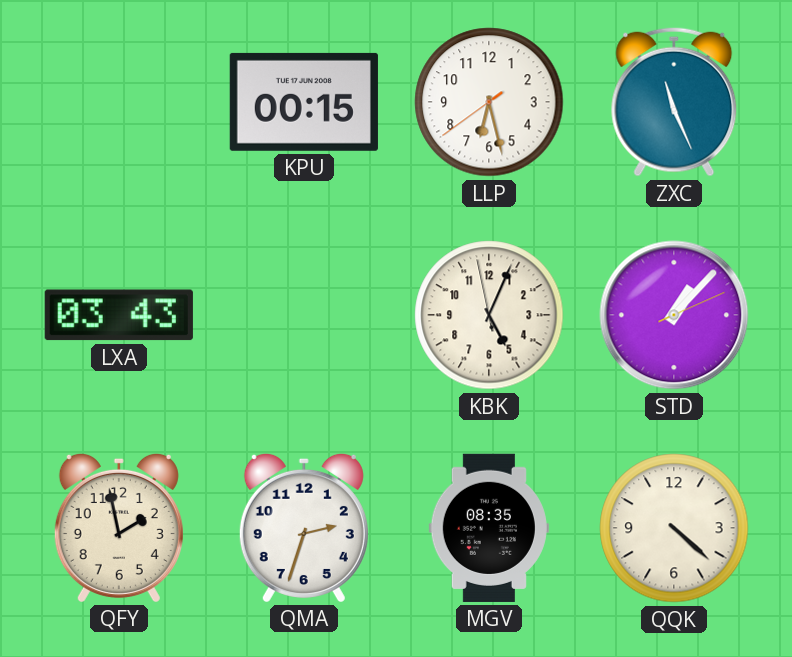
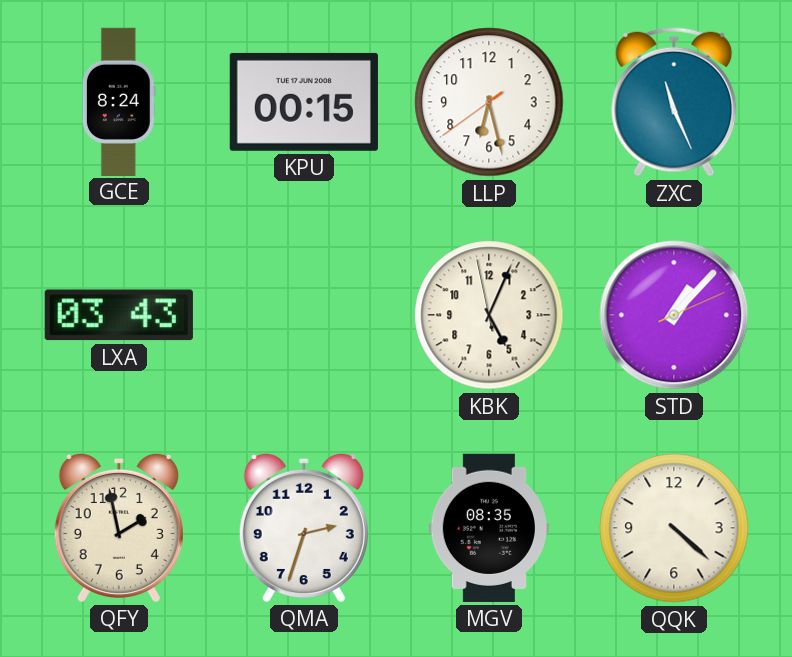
GCE: none -> 8:24 (119, 101)
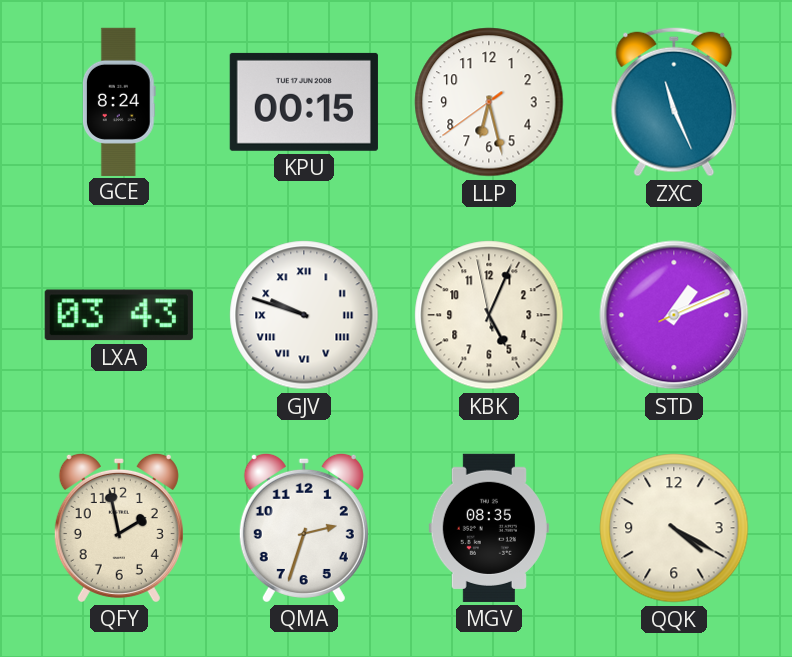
GJV: none -> 9:48 (304, 315)
STD: 1:07 -> 1:11 (674, 315)
QQK: 4:22 -> 4:20 (674, 528)
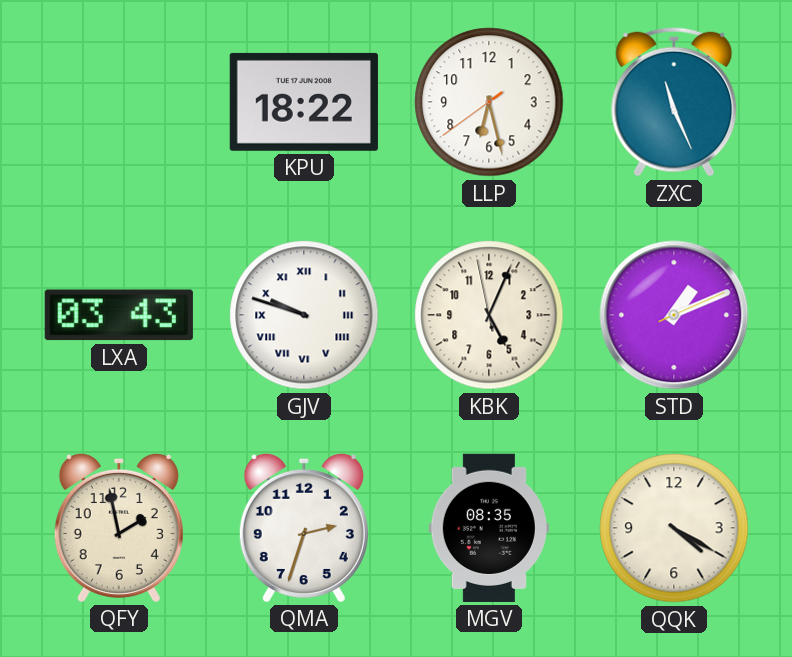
GCE: 8:24 -> none (119, 101)
KPU: 00:15 -> 18:22 (304, 102)
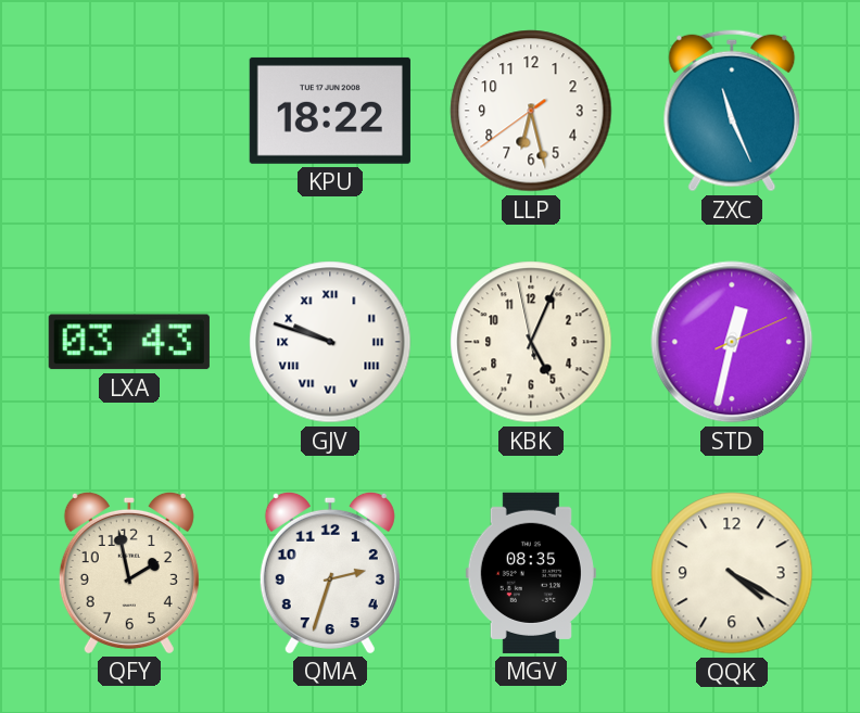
STD: 1:11 -> 12:32 (732, 342)
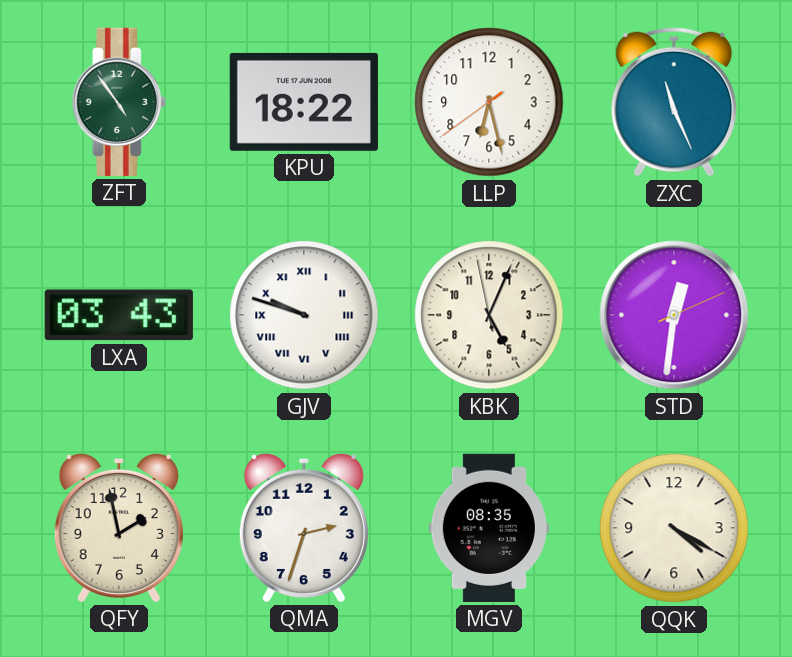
ZFT: none -> 4:54 (119, 102)
STD: 12:32 -> 12:31 (674, 315)
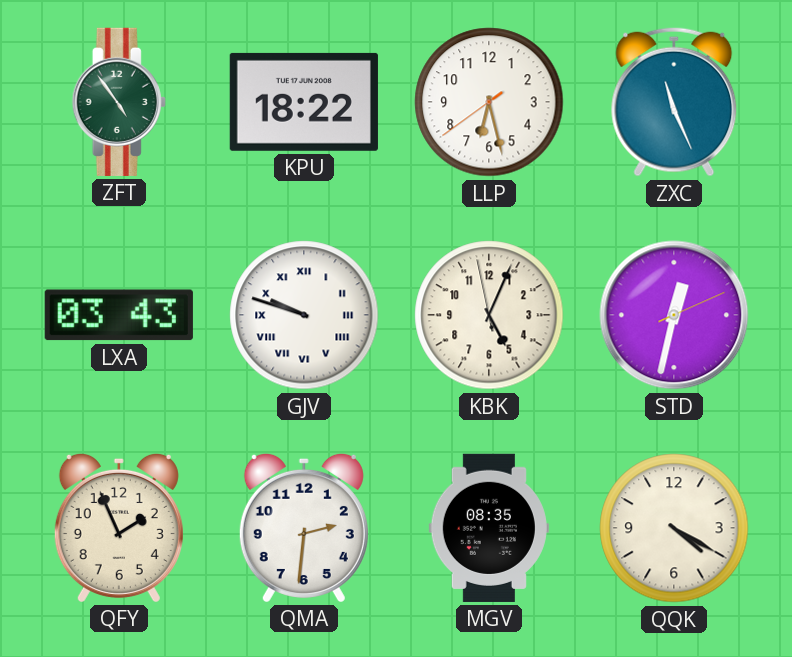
STD: 12:31 -> 12:32 (674, 315)
QFY: 1:58 -> 1:56 (119, 527)
QMA: 2:33 -> 2:31 (304, 527)
